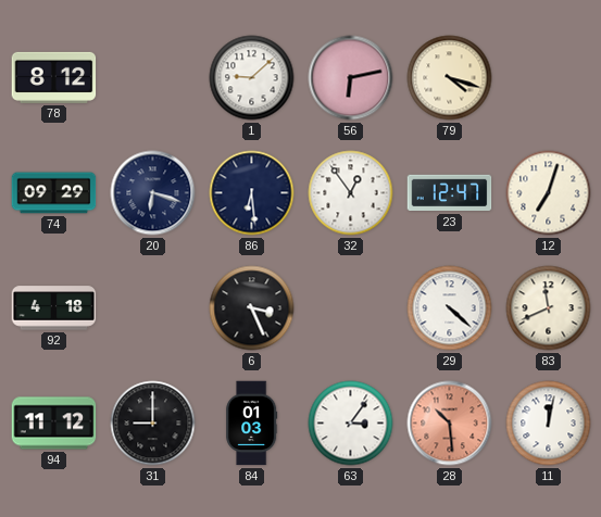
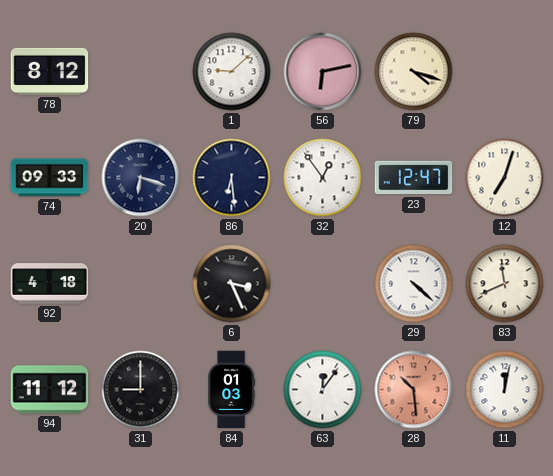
74: 09:29 -> 09:33 (50, 178)
63: 3:06 -> 12:06 (323, 390)
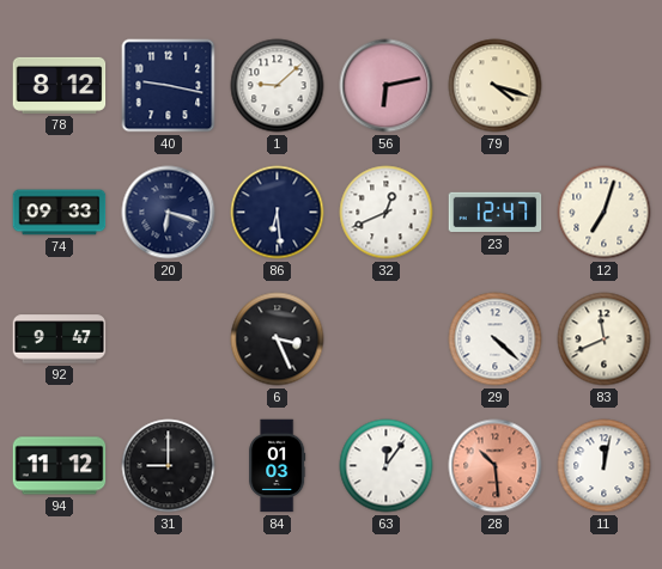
40: none -> 9:17 (169, 86)
32: 12:54 -> 12:41 (387, 213)
92: 4:18 -> 9:47 (60, 339)
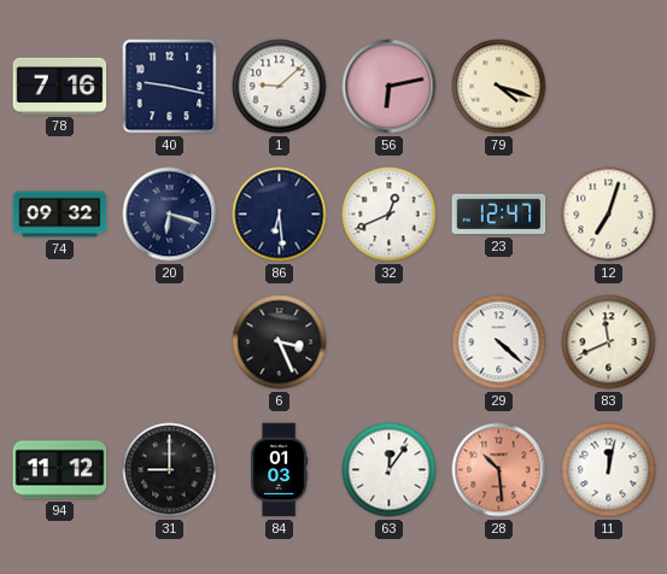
78: 8:12 -> 7:16 (60, 86)
74: 09:33 -> 09:32 (60, 215)
92: 9:47 -> none (60, 339)
